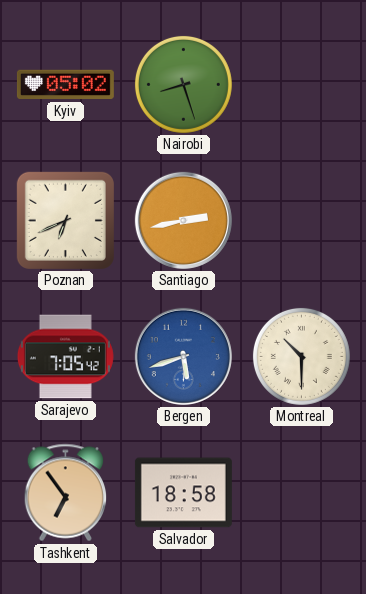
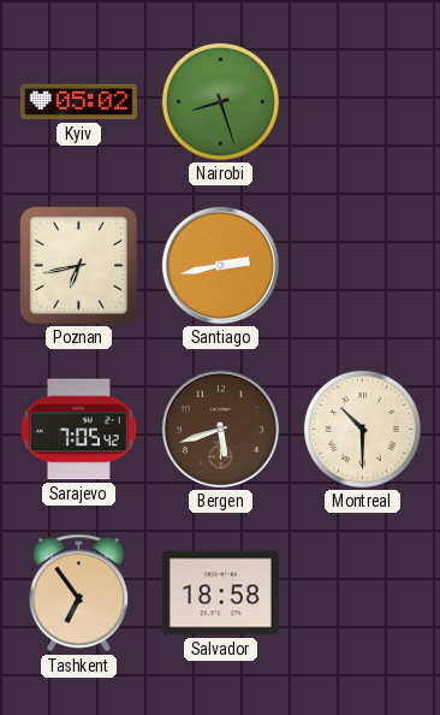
Poznan: 6:41 -> 6:43 (78, 265)
Bergen dial: blue -> brown (220, 429)
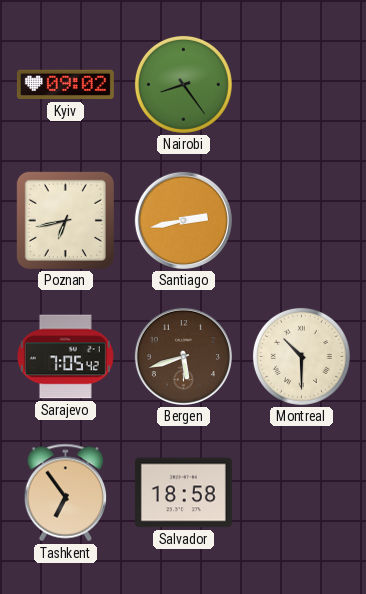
Kyiv: 05:02 -> 09:02 (65, 85)
Nairobi: 8:27 -> 8:24 (183, 84)
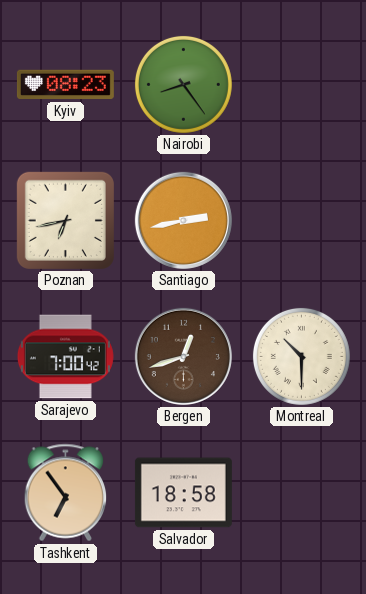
Kyiv: 09:02 -> 08:23 (65, 85)
Sarajevo: 7:05 -> 7:00 (65, 357)
Bergen: 5:42 -> 12:42 (183, 356)
